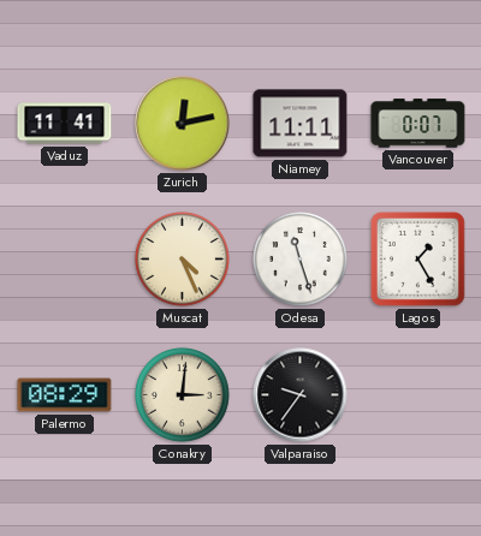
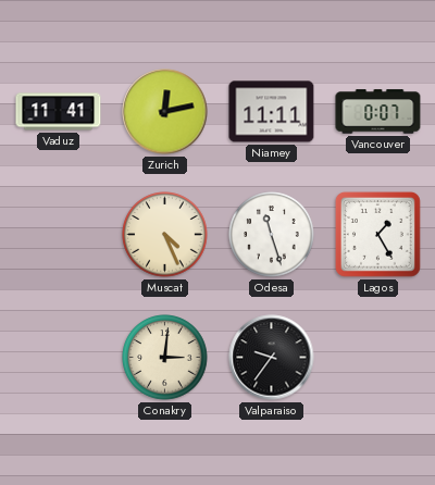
Palermo: 08:29 -> none (65, 395)
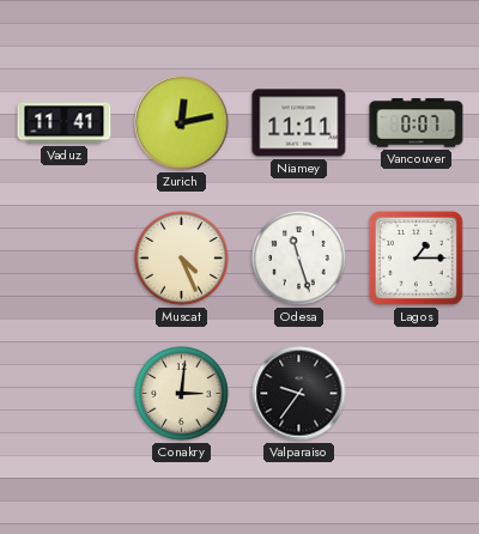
Lagos: 1:25 -> 1:15 (417, 259)
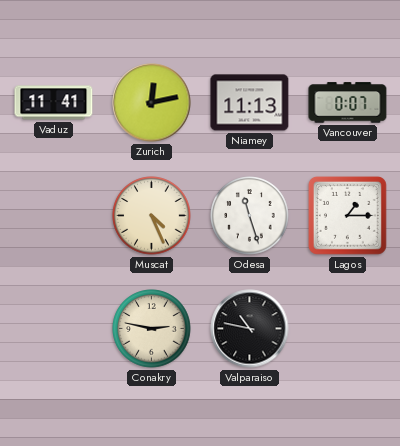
Niamey: 11:11 -> 11:13 (250, 103)
Conakry: 3:01 -> 2:47 (152, 329)
Valparaiso: 9:36 -> 10:47 (250, 329)
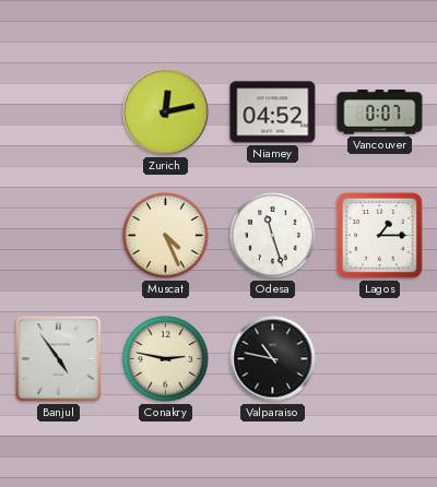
Vaduz: 11:41 -> none (54, 103)
Niamey: 11:13 -> 04:52 (273, 112)
Banjul: none -> 4:54 (59, 359)
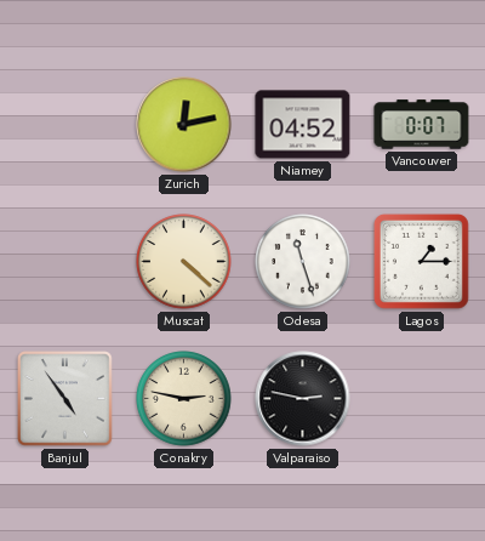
Muscat: 4:26 -> 4:22 (184, 262)
Valparaiso: 10:47 -> 2:47 (303, 399)
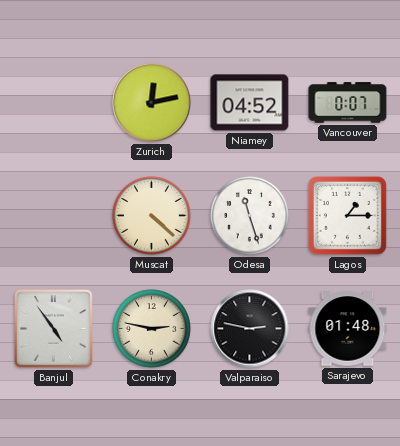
Sarajevo: none -> 01:48 (348, 329)
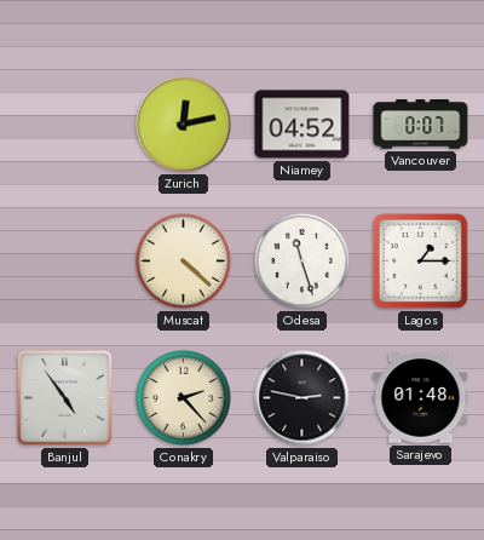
Conakry: 2:47 -> 2:23 (184, 398)
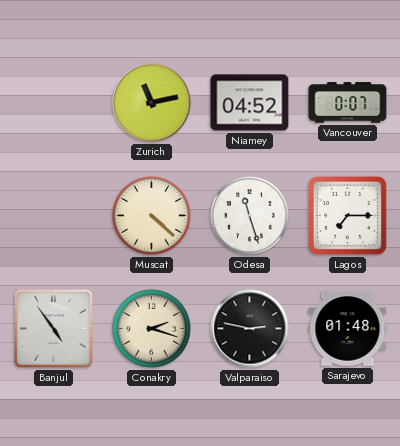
Zurich: 12:13 -> 11:13 (152, 103)
Lagos: 1:15 -> 7:15 (348, 216)
Conakry: 2:23 -> 2:18 (152, 329)
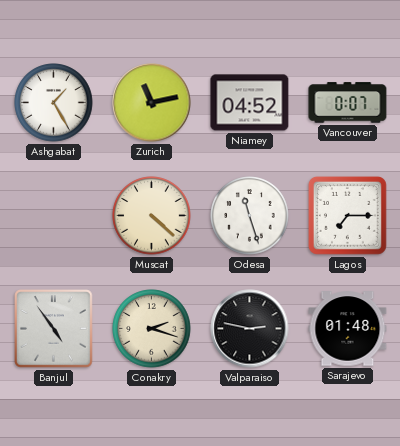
Ashgabat: none -> 1:25 (54, 103)
